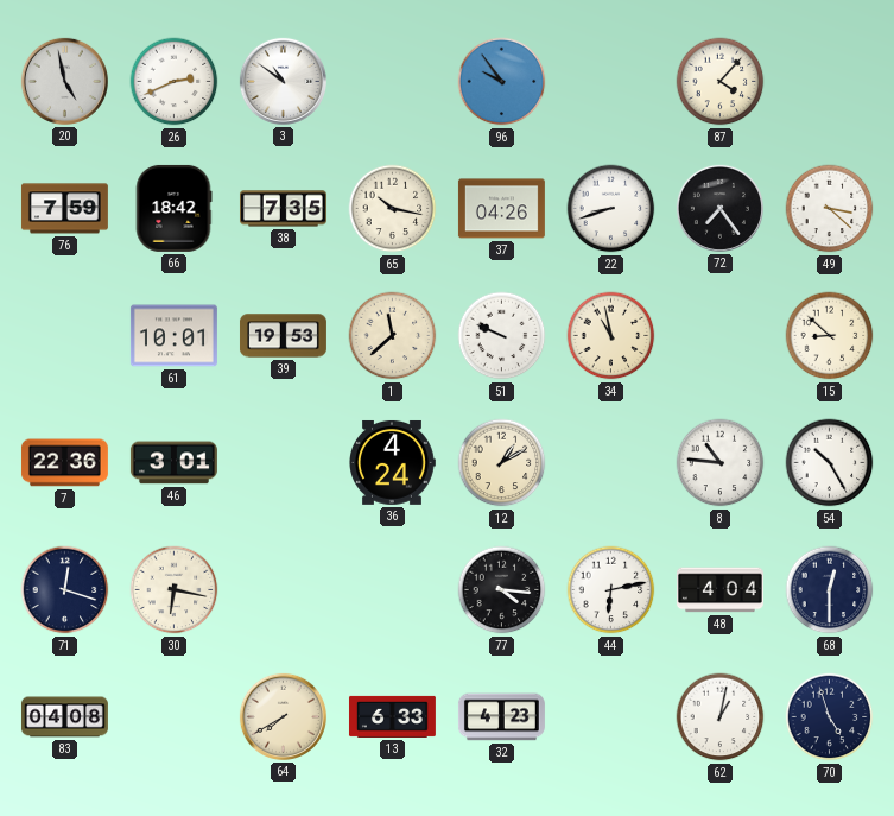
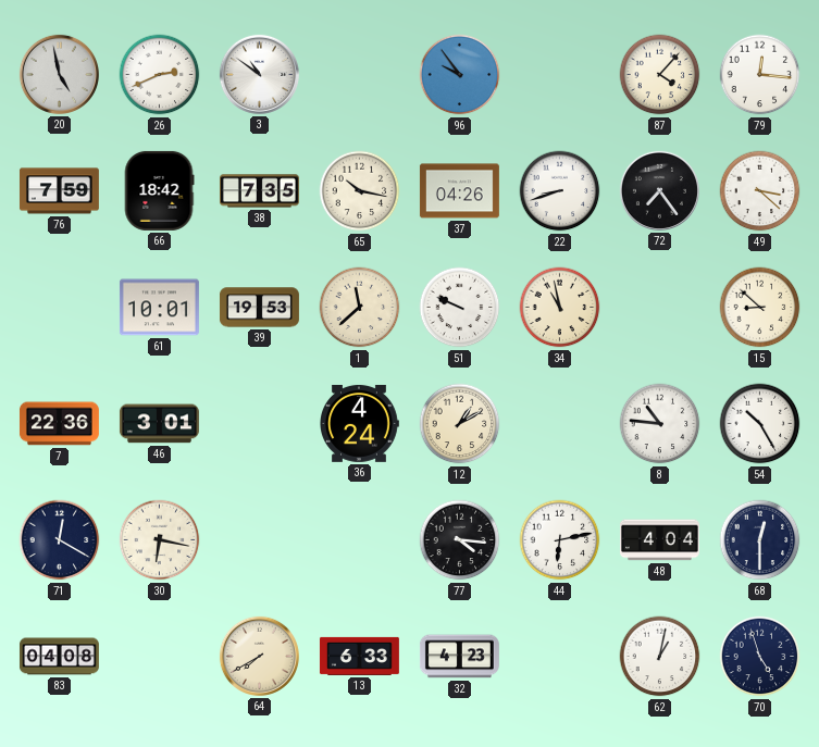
79: none -> 12:16 (760, 75)
71: 12:18 -> 12:20 (60, 540)
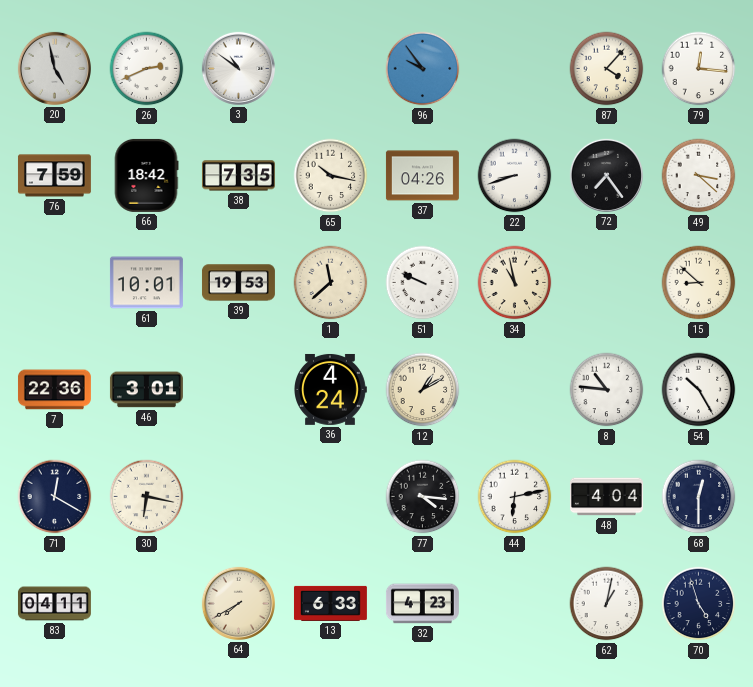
83: 04:08 -> 04:11 (54, 604)
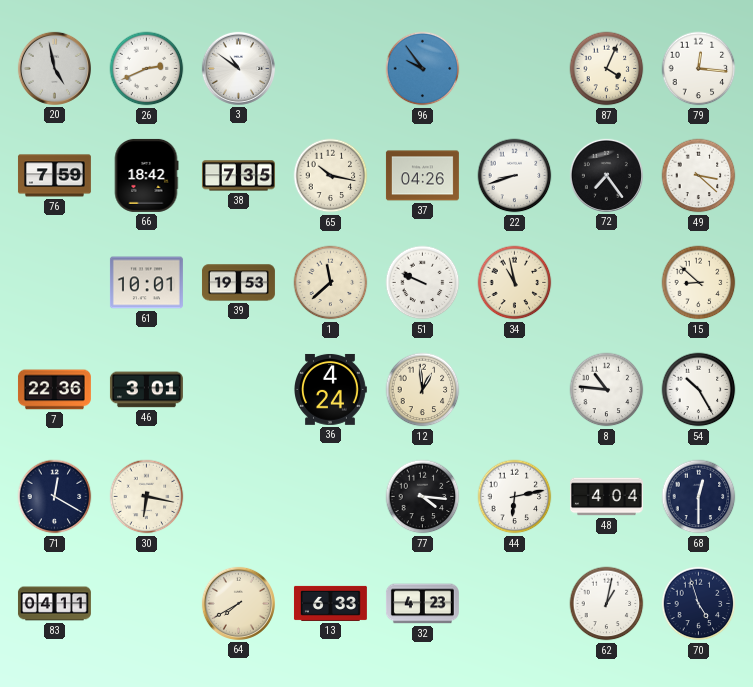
87: 4:07 -> 4:04 (607, 69)
12: 1:10 -> 12:59 (423, 390)
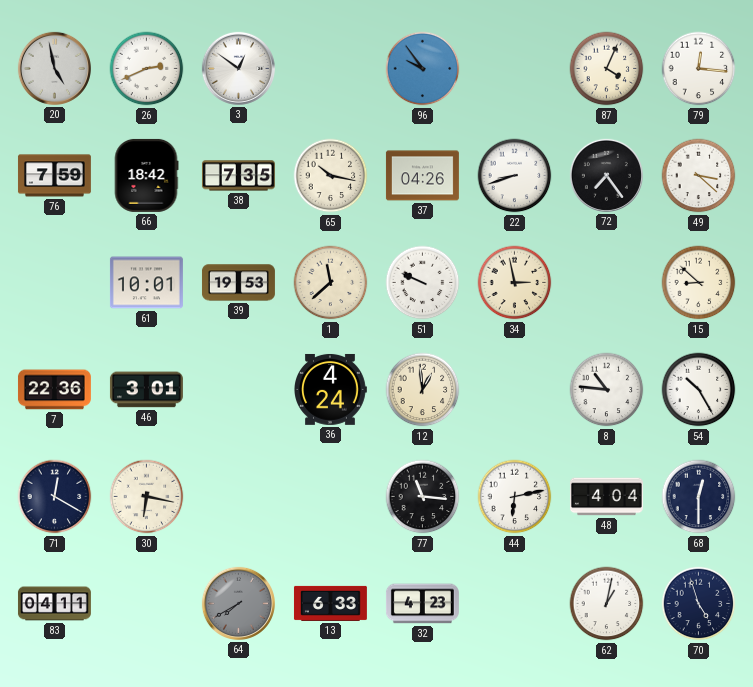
3: 10:51 -> 12:51 (238, 68)
34: 10:58 -> 2:58 (515, 283)
77: 4:16 -> 11:16 (423, 497)
64 dial: cream -> grey (238, 603)
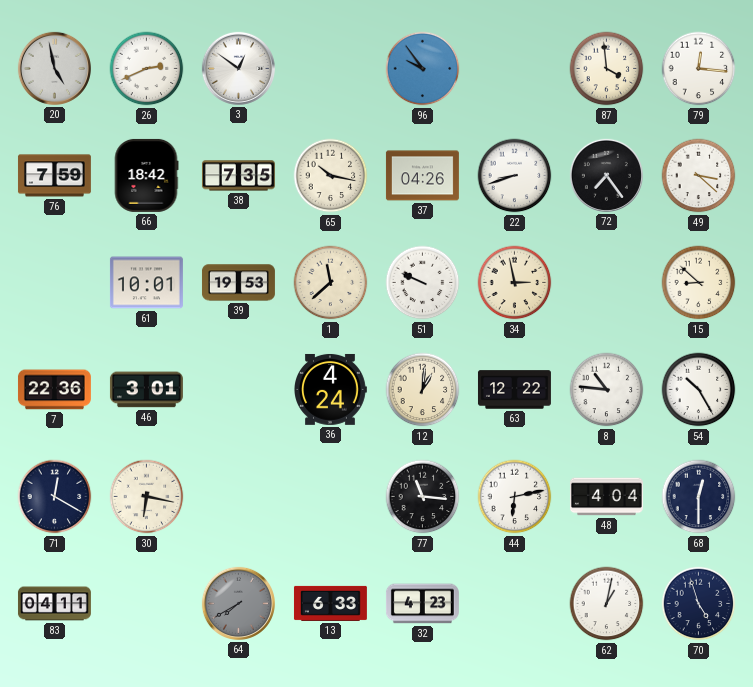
87: 4:04 -> 3:59 (607, 69)
12: 12:59 -> 1:01 (423, 390)
63: none -> 12:22 (514, 390)
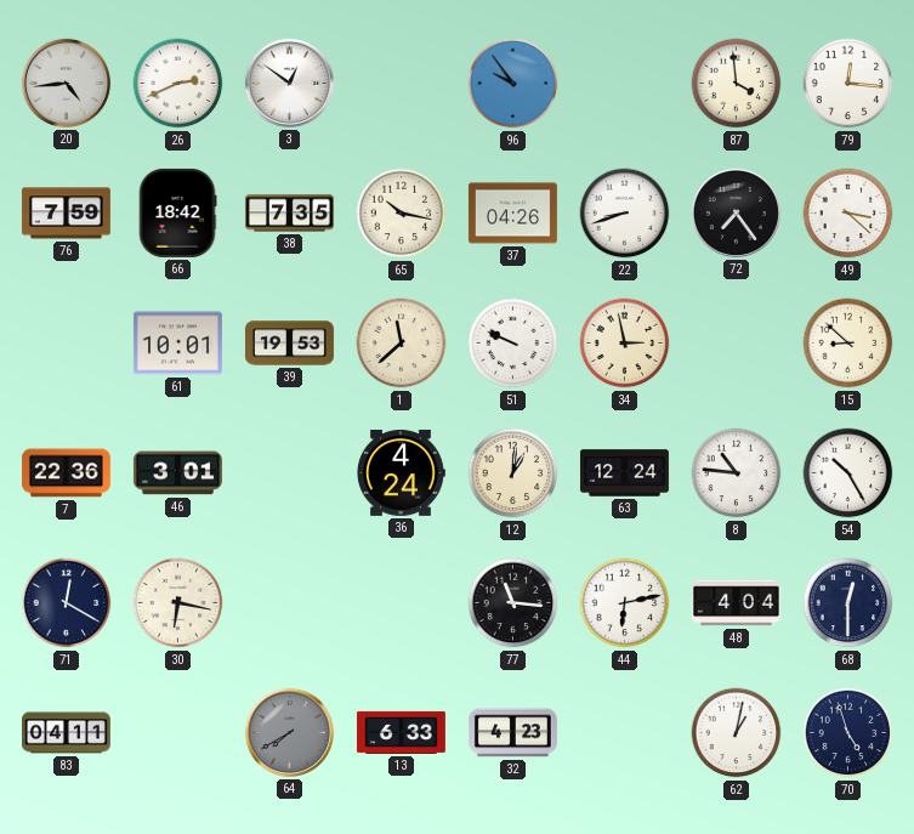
20: 4:58 -> 4:44 (66, 83)
63: 12:22 -> 12:24 (624, 473)
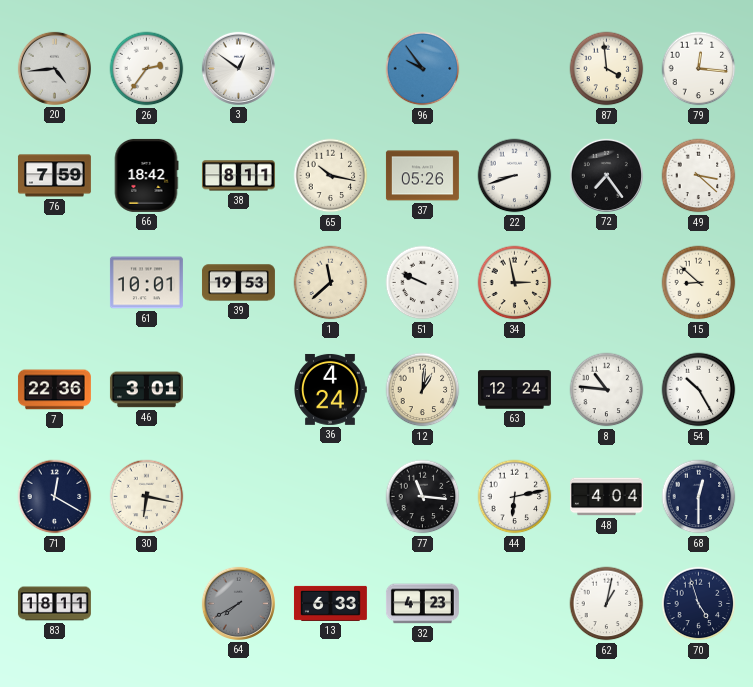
26: 2:41 -> 2:36 (147, 69)
38: 7:35 -> 8:11 (238, 176)
37: 04:26 -> 05:26 (422, 176)
83: 04:11 -> 18:11 (54, 604)
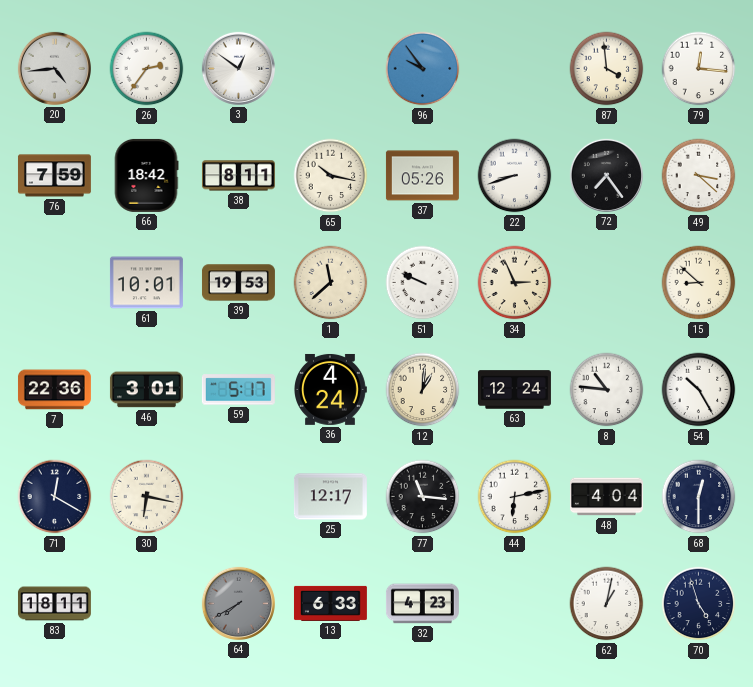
34: 2:58 -> 2:56 (515, 283)
59: none -> 5:17 (238, 390)
25: none -> 12:17 (330, 497)
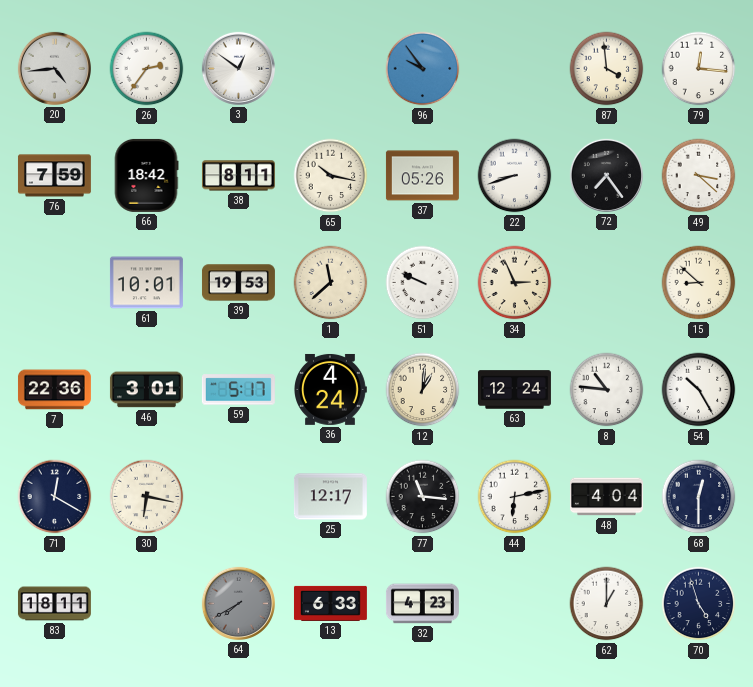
62: 1:02 -> 1:00 (607, 604)
